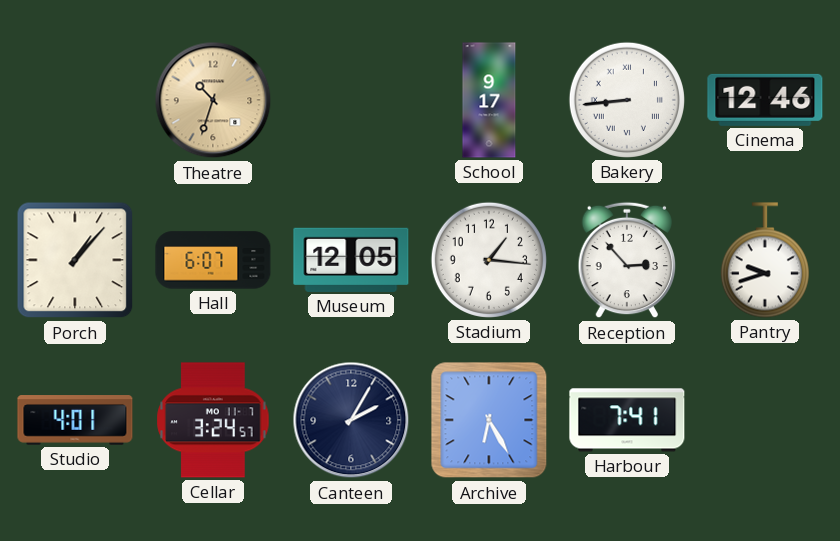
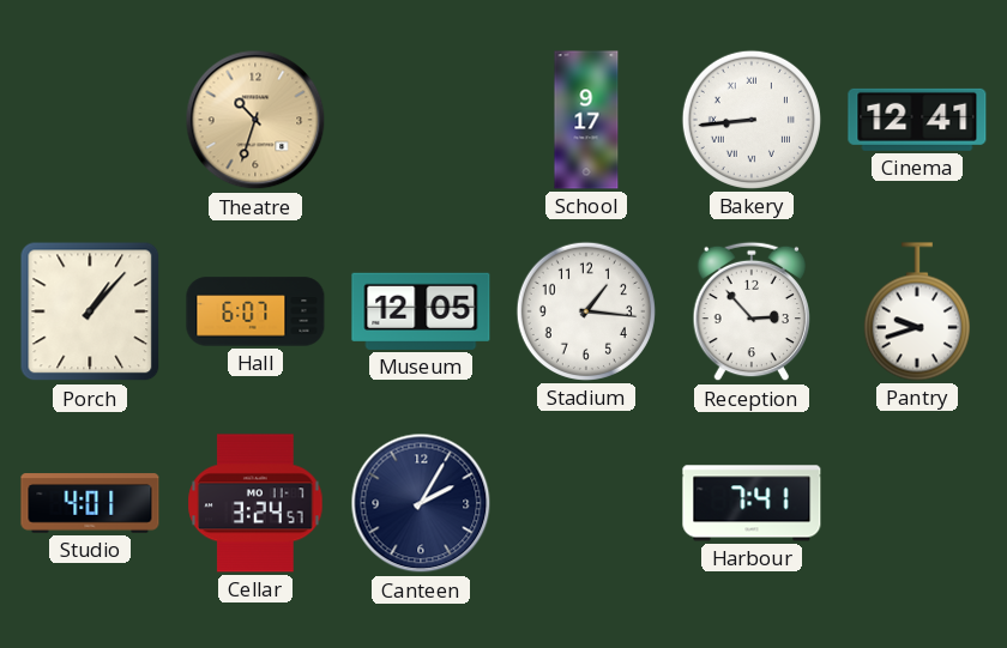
Cinema: 12:46 -> 12:41 (917, 120)
Archive: 6:25 -> none (489, 420)
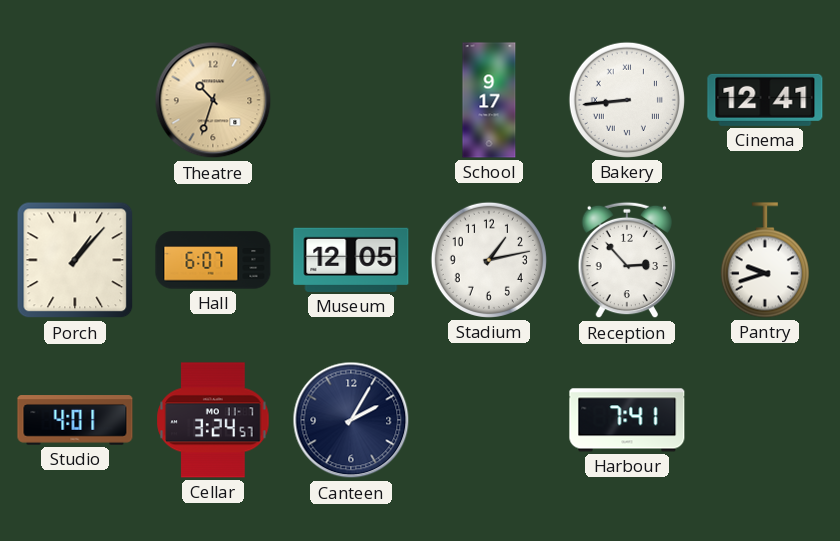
Stadium: 1:16 -> 1:13 (489, 260)
